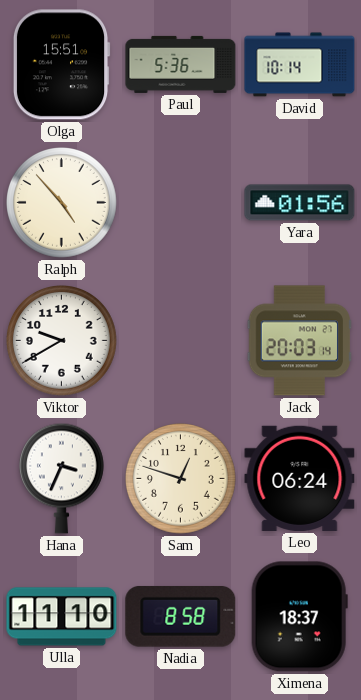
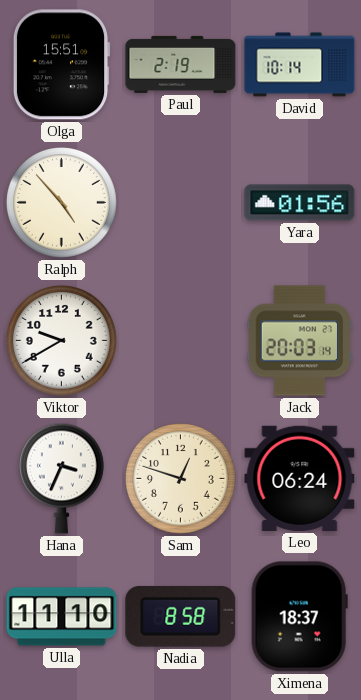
Paul: 5:36 -> 2:19 (181, 64)
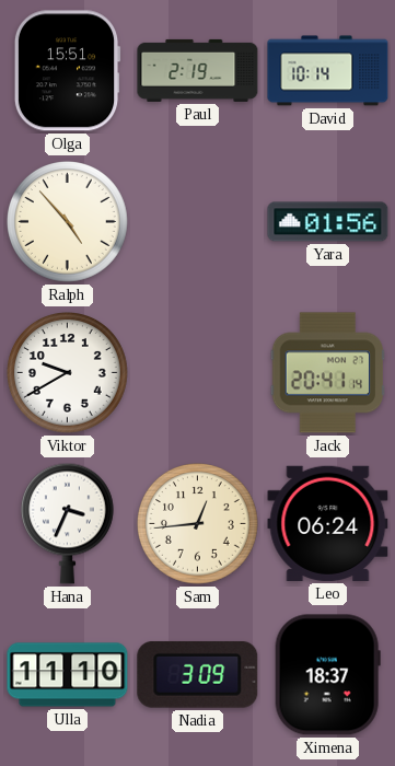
Jack: 20:03 -> 20:41 (327, 373)
Sam: 12:48 -> 12:44 (198, 524)
Nadia: 8:58 -> 3:09 (198, 674)
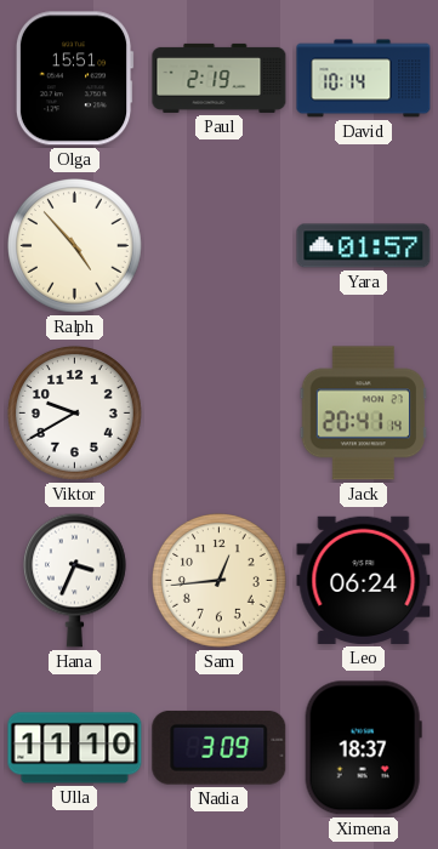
Yara: 01:56 -> 01:57 (364, 246)
